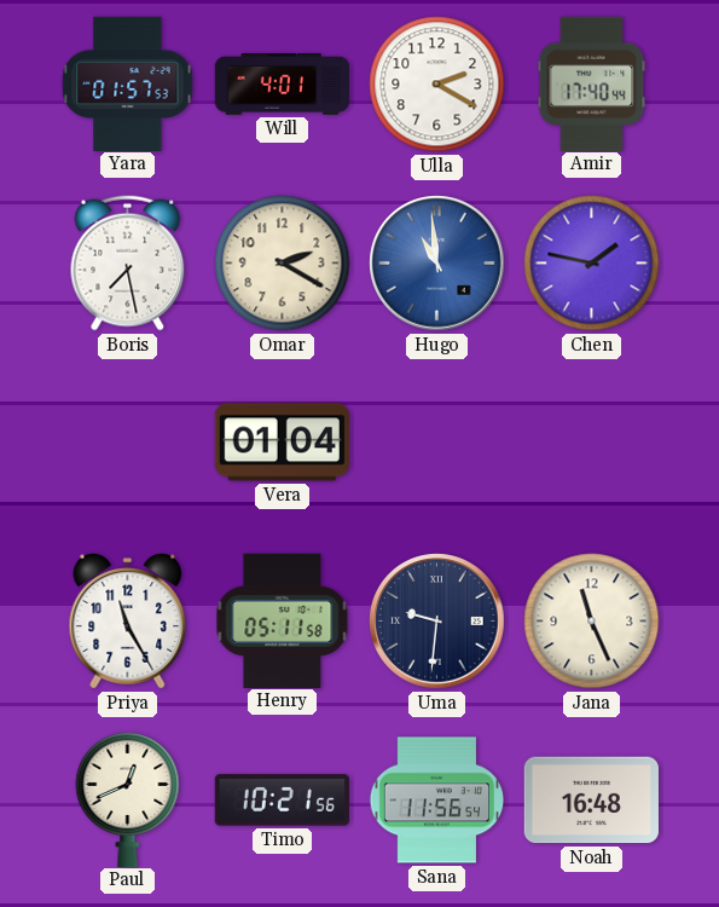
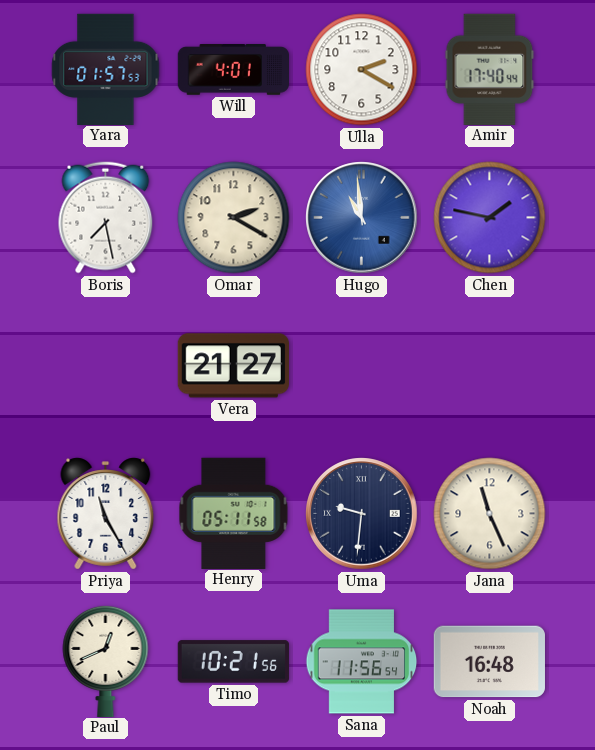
Vera: 01:04 -> 21:27 (233, 366)
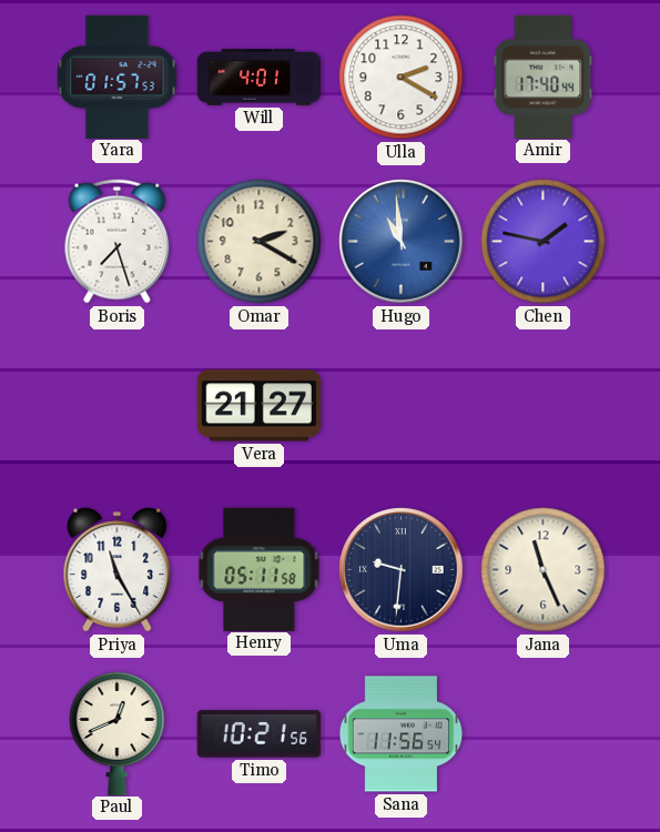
Boris: 7:28 -> 7:27 (118, 242)
Noah: 16:48 -> none (489, 662)
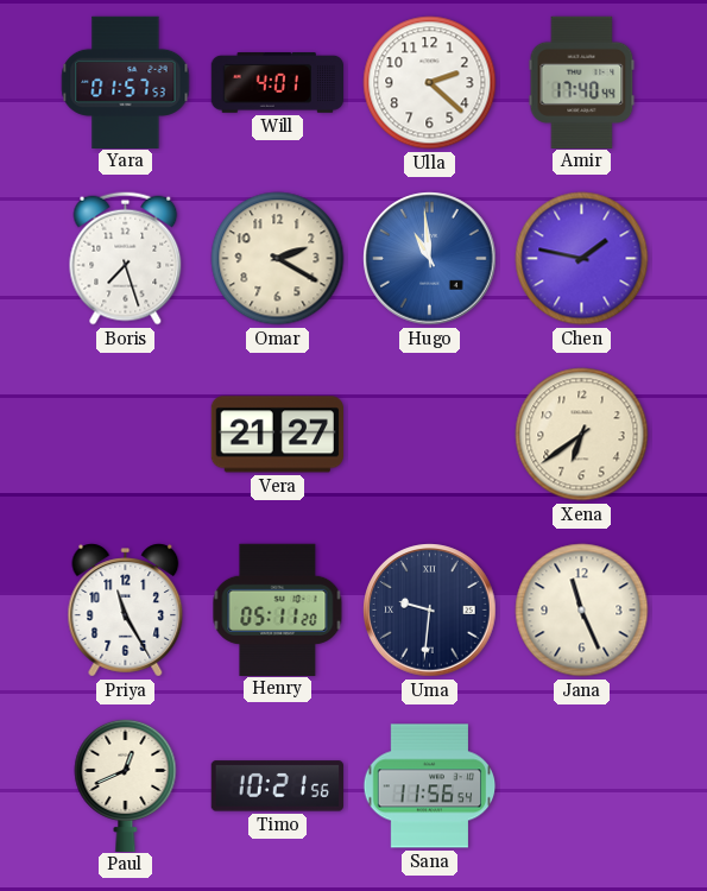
Ulla: 2:20 -> 2:22 (430, 83)
Xena: none -> 6:39 (582, 435)
Henry: 05:11:58 -> 05:11:20 (278, 609)
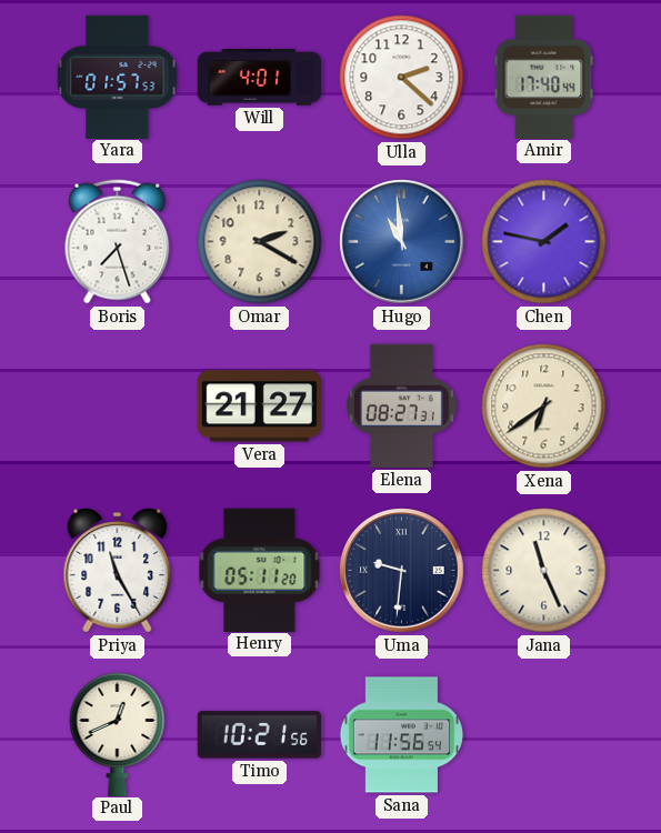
Elena: none -> 08:27 (401, 405)
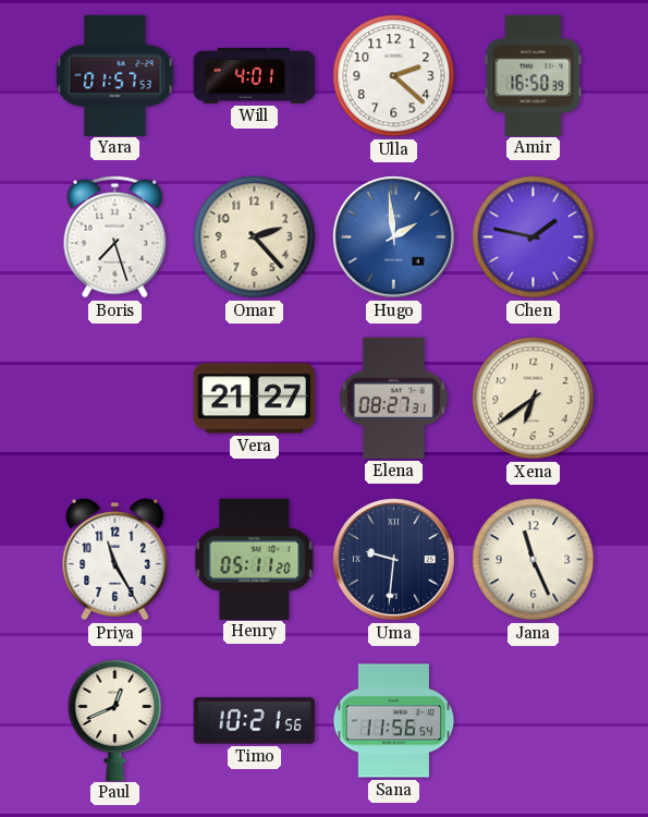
Amir: 17:40 -> 16:50 (534, 75)
Omar: 2:20 -> 2:23 (255, 237)
Hugo: 10:59 -> 1:59 (394, 237)
